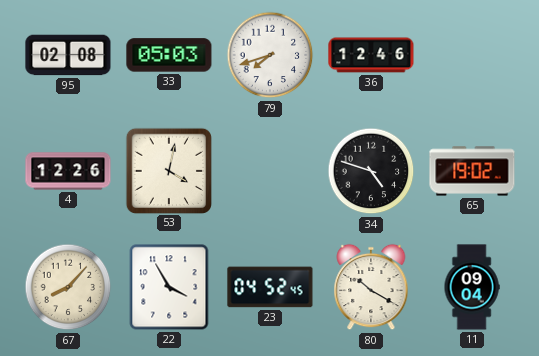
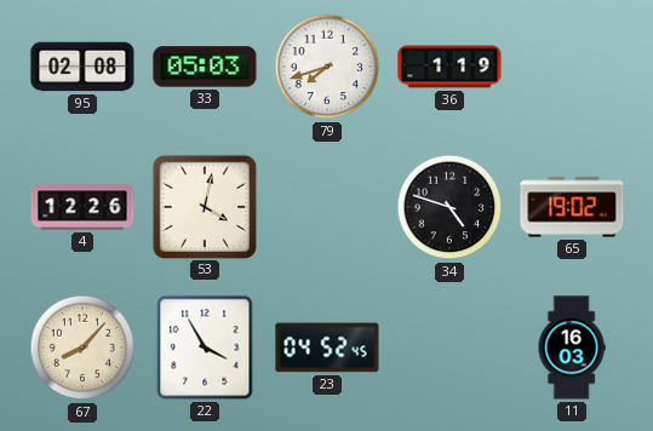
36: 12:46 -> 1:19 (449, 67)
80: 10:20 -> none (371, 287)
11: 09:04 -> 16:03 (572, 347)
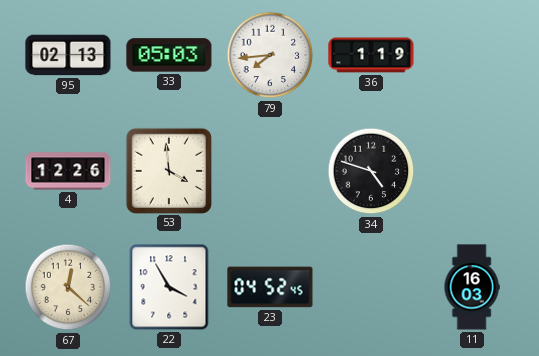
95: 02:08 -> 02:13 (68, 55)
79: 7:42 -> 7:44 (270, 55)
53: 4:02 -> 3:59 (168, 170)
65: 19:02 -> none (572, 207)
67: 8:07 -> 12:22 (68, 287)
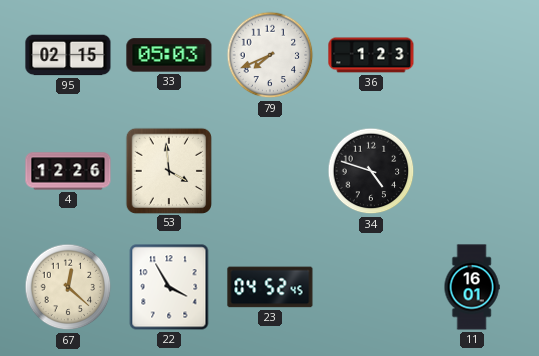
95: 02:13 -> 02:15 (68, 55)
79: 7:44 -> 7:41 (270, 55)
36: 1:19 -> 1:23 (371, 55)
11: 16:03 -> 16:01 (472, 287)
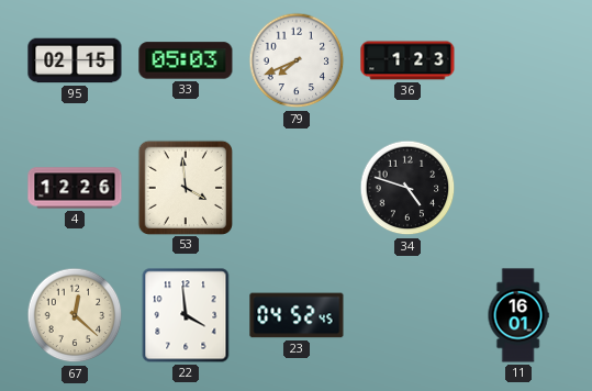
22: 3:55 -> 3:59 (186, 315)
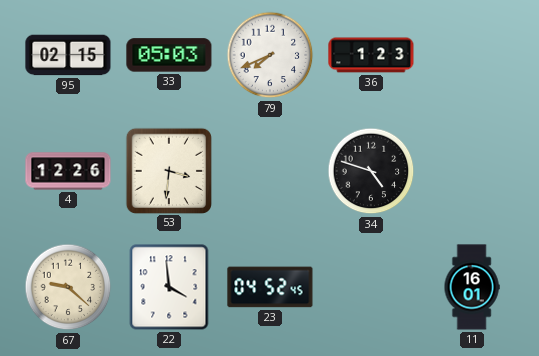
53: 3:59 -> 3:31 (168, 170)
67: 12:22 -> 9:22 (68, 287)
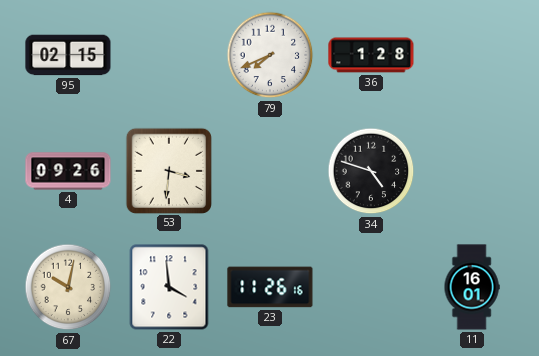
33: 05:03 -> none (169, 55)
36: 1:23 -> 1:28 (371, 55)
4: 12:26 -> 09:26 (68, 171)
67: 9:22 -> 10:02 (68, 287)
23: 04:52 -> 11:26 (270, 287)
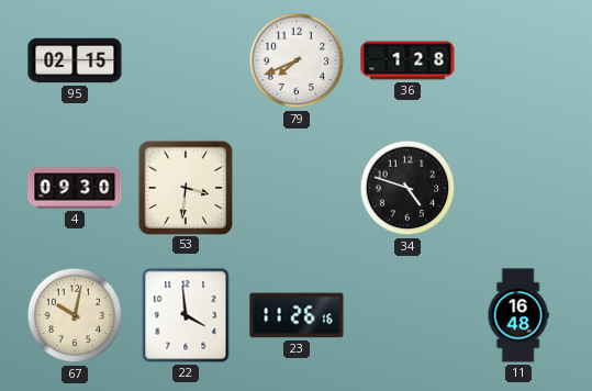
4: 09:26 -> 09:30 (75, 188)
11: 16:01 -> 16:48 (518, 315)
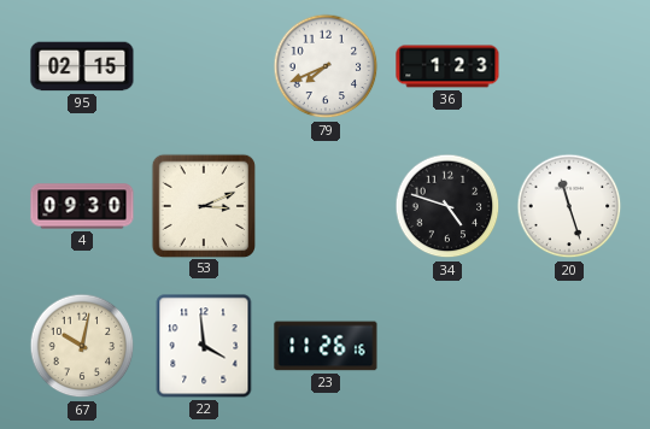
36: 1:28 -> 1:23 (447, 66)
53: 3:31 -> 3:11 (203, 205)
20: none -> 11:27 (569, 206)
11: 16:48 -> none (518, 315)
